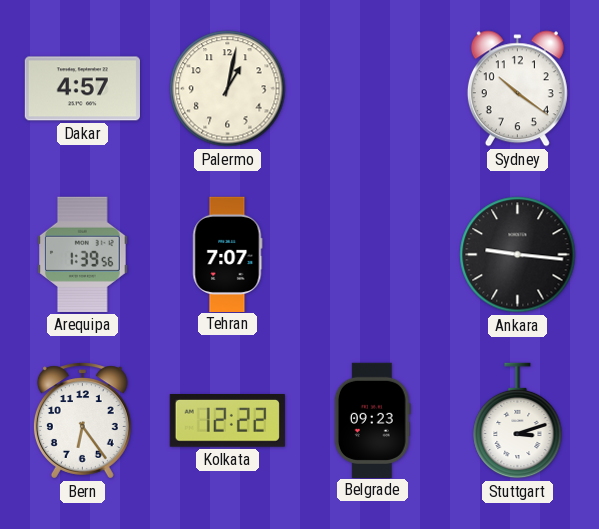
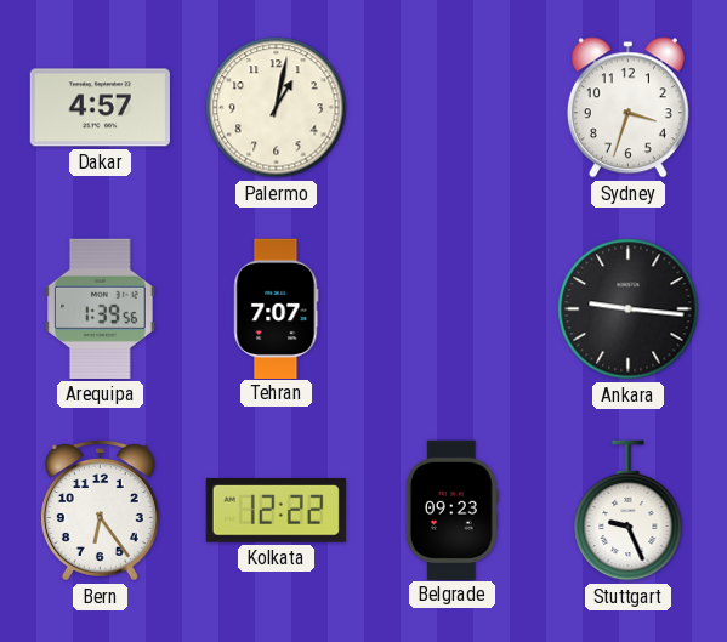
Sydney: 10:21 -> 3:33 (627, 108)
Stuttgart: 3:12 -> 9:26 (629, 511)
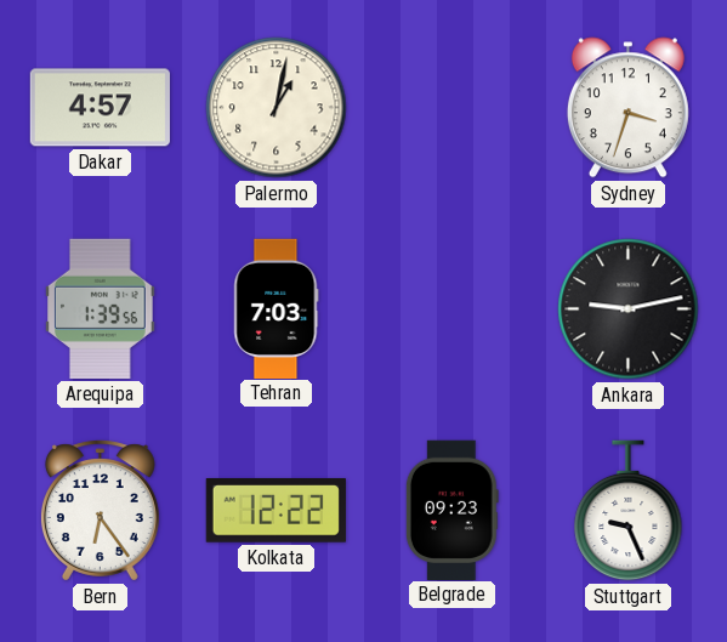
Tehran: 7:07 -> 7:03 (277, 308)
Ankara: 9:16 -> 9:13 (629, 309)
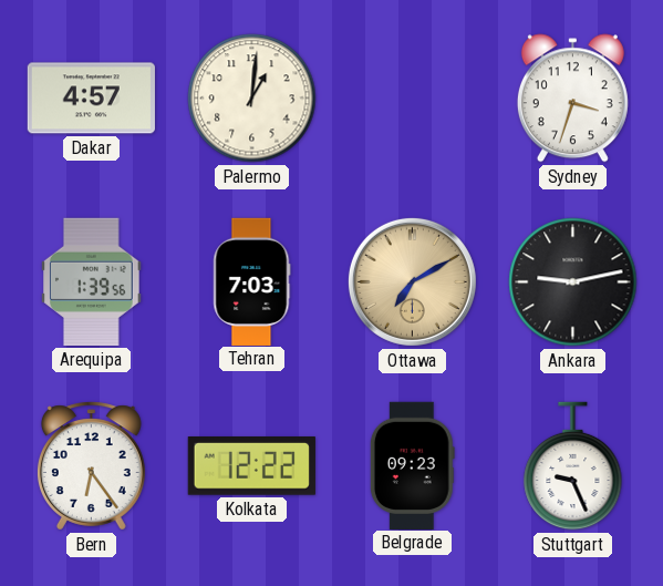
Palermo: 1:02 -> 1:01 (252, 99)
Ottawa: none -> 7:10 (412, 281)
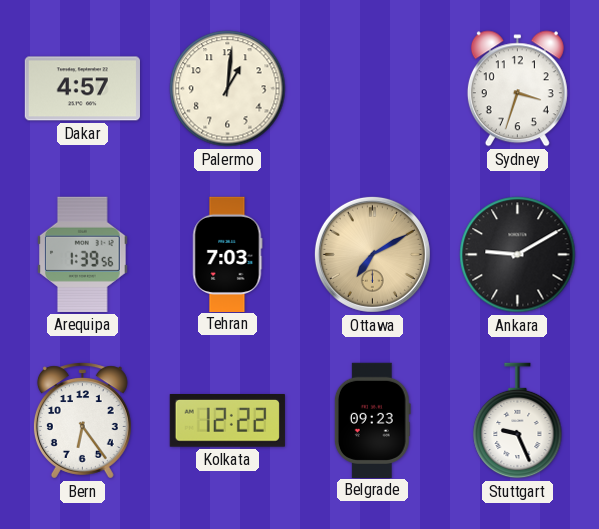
Ankara: 9:13 -> 9:10 (518, 255)
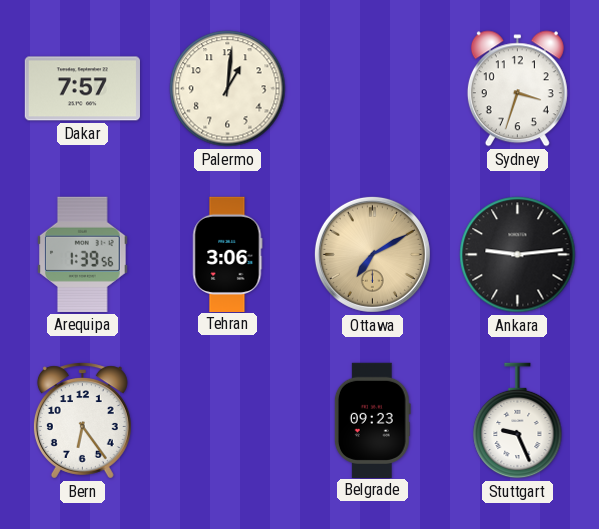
Dakar: 4:57 -> 7:57 (82, 89)
Tehran: 7:03 -> 3:06 (228, 254)
Ankara: 9:10 -> 9:14 (518, 255)
Kolkata: 12:22 -> none (227, 421)
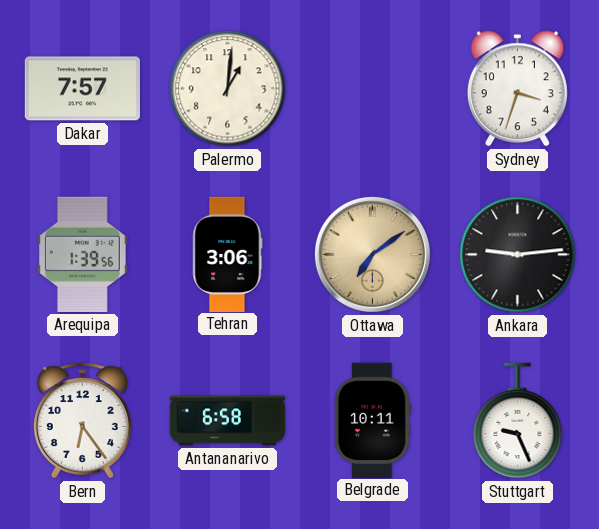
Ottawa: 7:10 -> 7:09 (372, 254)
Antananarivo: none -> 6:58 (227, 421)
Belgrade: 09:23 -> 10:11 (372, 420)
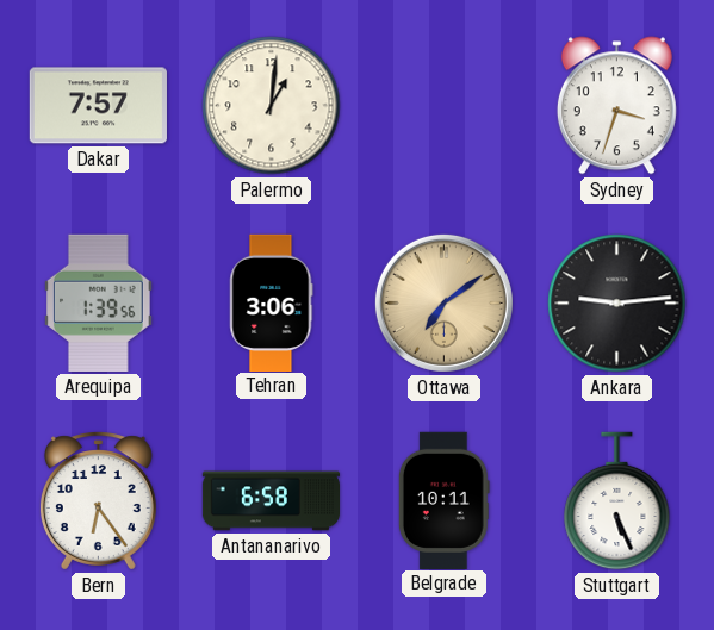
Stuttgart: 9:26 -> 5:26 (617, 501)
